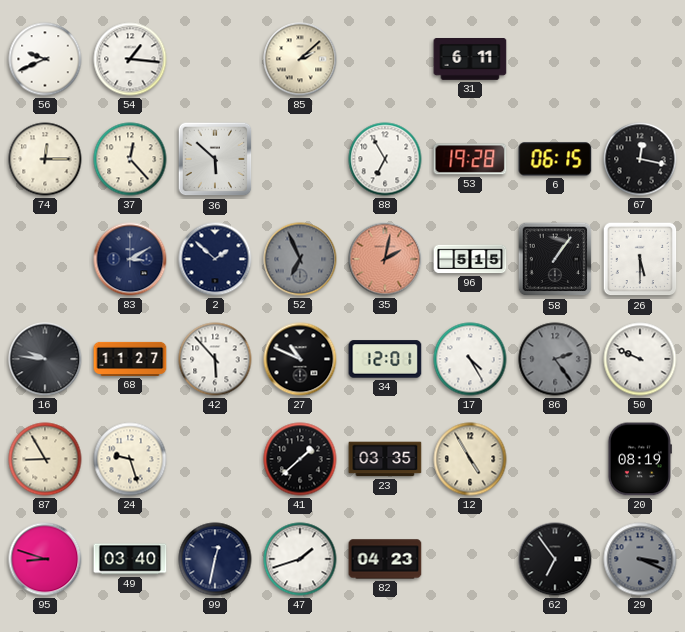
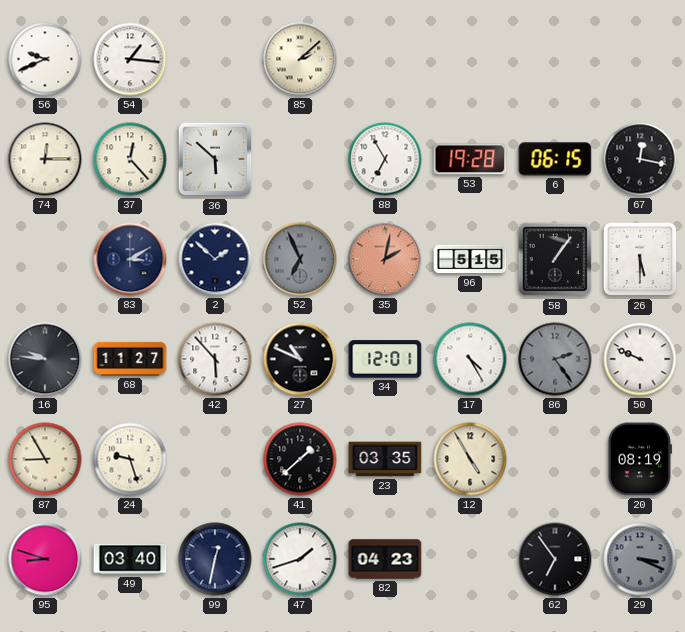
31: 6:11 -> none (470, 60)
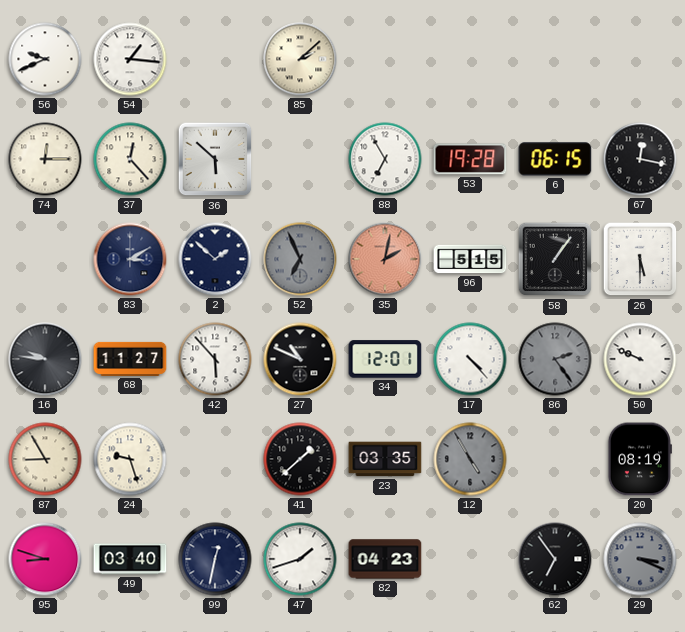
17: 4:25 -> 4:23 (470, 359)
12 dial: cream -> grey (470, 459)
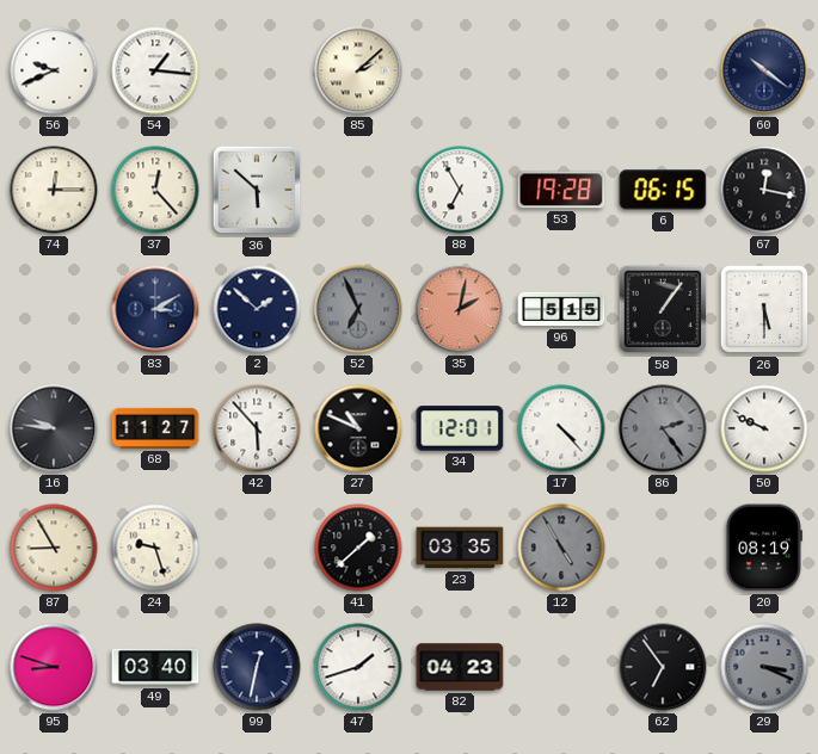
60: none -> 10:21 (764, 70)
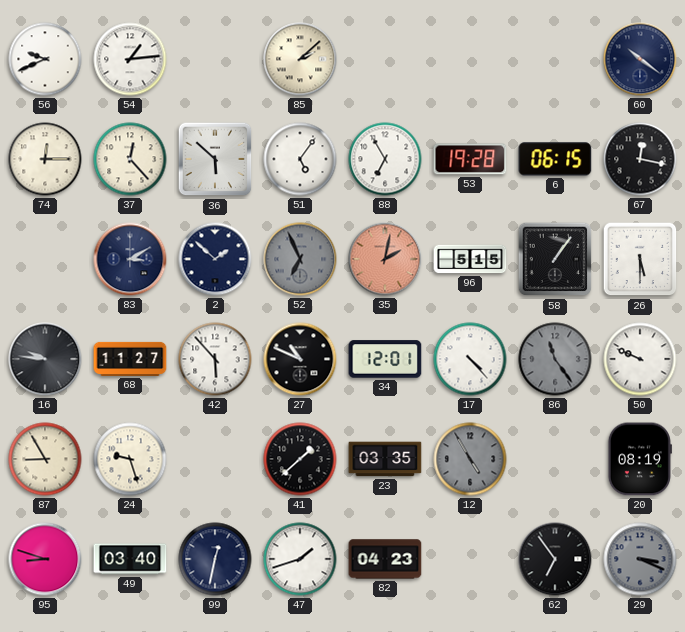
54: 1:16 -> 1:14 (130, 59)
51: none -> 5:06 (300, 159)
86: 2:24 -> 11:24 (555, 359)
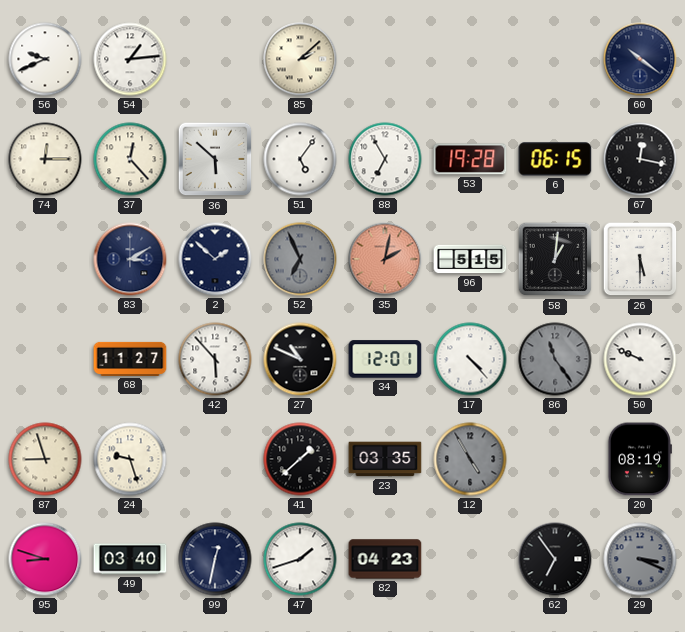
58: 1:06 -> 1:01 (555, 259)
16: 9:46 -> none (45, 359)
87: 8:55 -> 8:57 (45, 459)
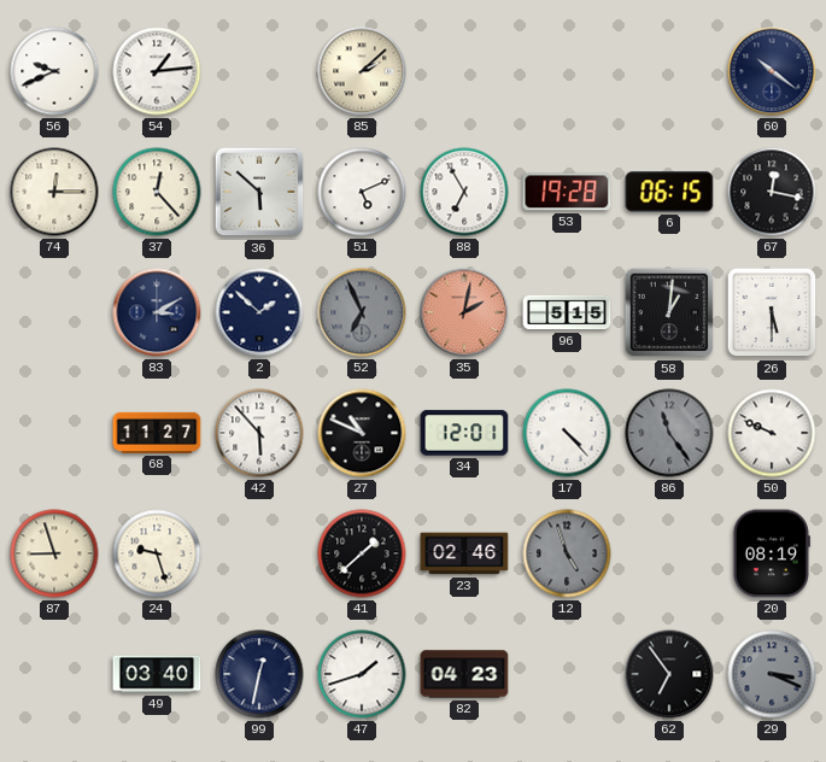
51: 5:06 -> 5:11 (362, 192)
23: 03:35 -> 02:46 (464, 553)
12: 4:55 -> 4:57 (567, 553)
95: 8:48 -> none (45, 559)
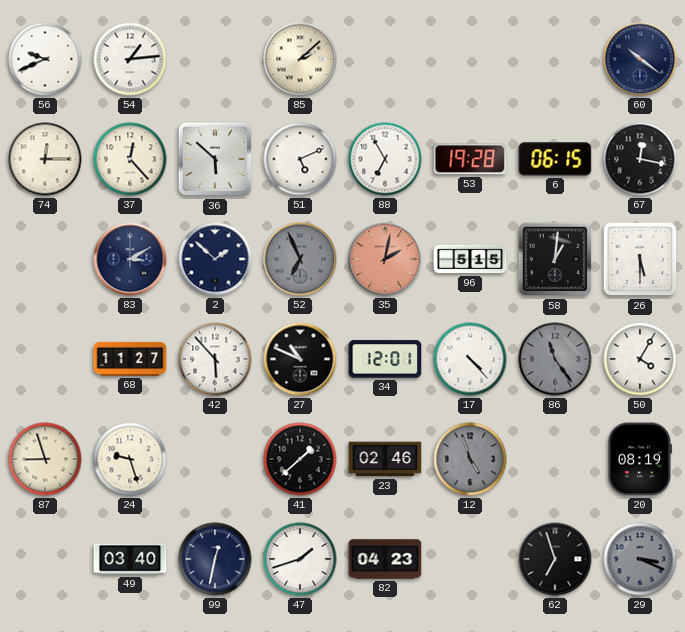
50: 9:49 -> 4:05 (640, 359)
62: 6:54 -> 6:57 (555, 559)
